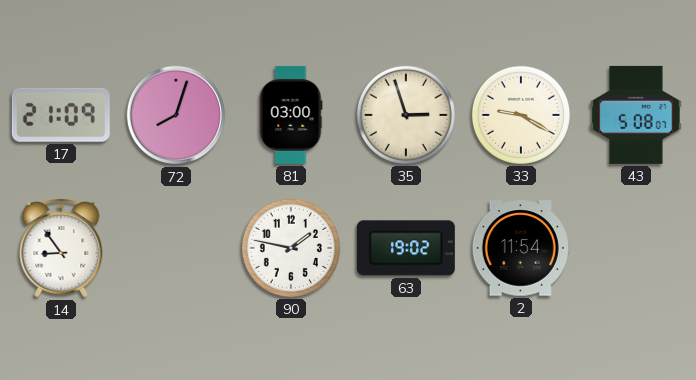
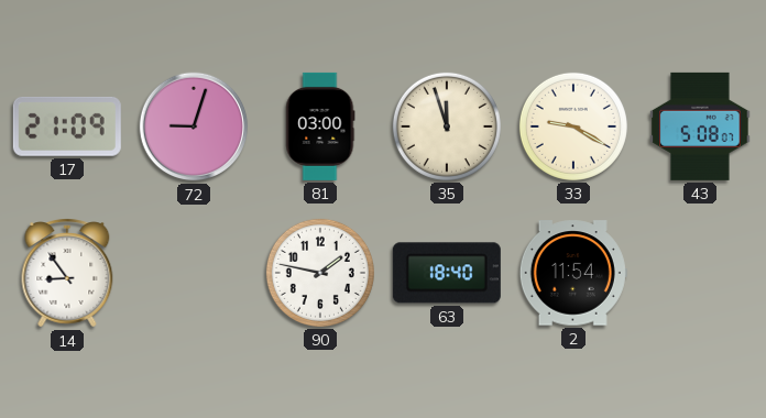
72: 8:03 -> 9:03 (194, 127)
35: 2:57 -> 11:57 (447, 127)
63: 19:02 -> 18:40 (447, 273)
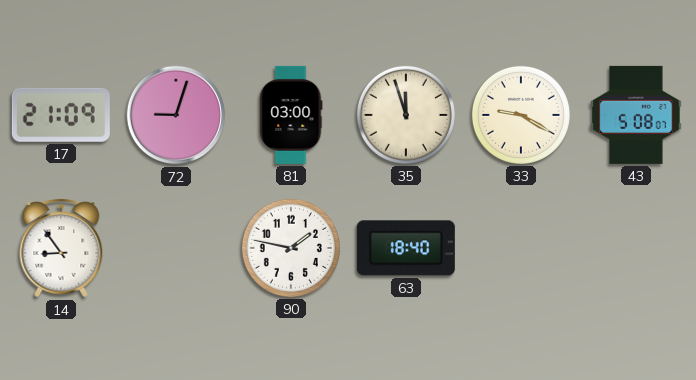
2: 11:54 -> none (573, 273)
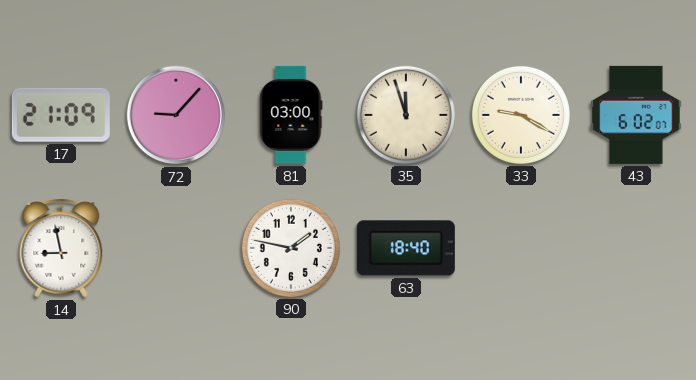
72: 9:03 -> 9:07 (176, 115)
43: 5:08 -> 6:02 (636, 115)
14: 8:54 -> 8:58 (61, 248)
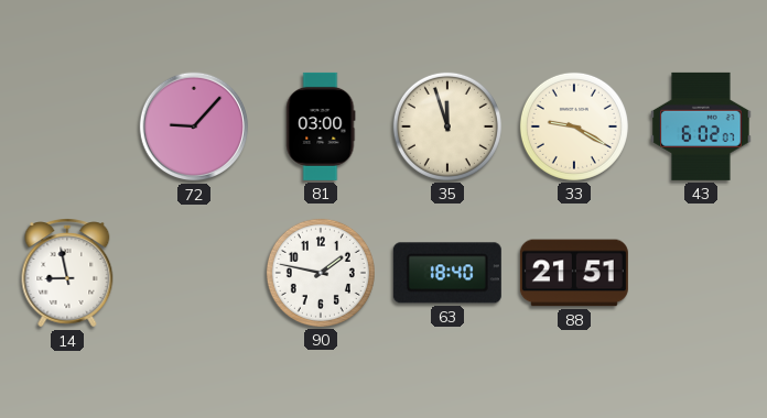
17: 21:09 -> none (61, 115)
88: none -> 21:51 (574, 273)
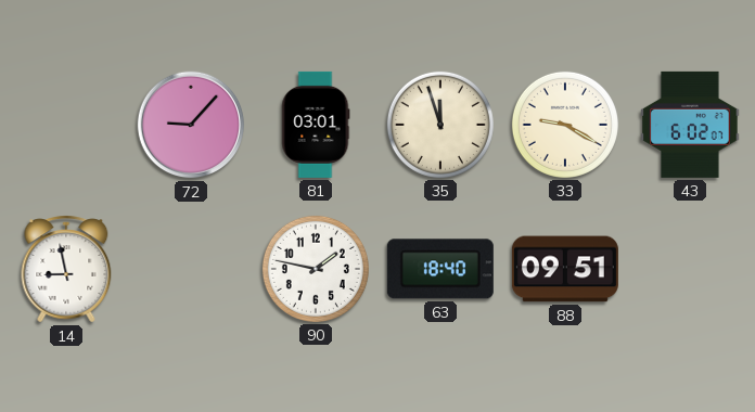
81: 03:00 -> 03:01 (316, 125)
88: 21:51 -> 09:51 (565, 269)
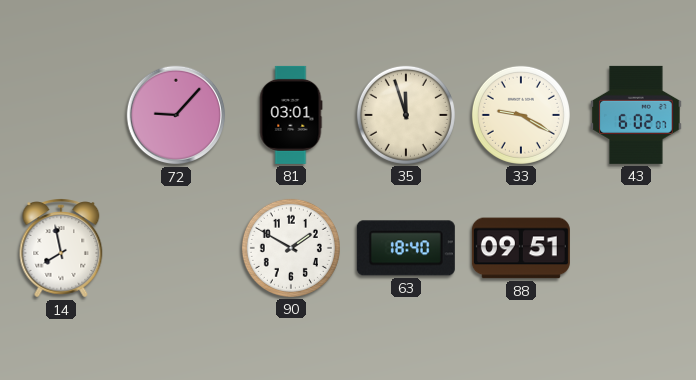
14: 8:58 -> 7:58 (61, 248)
90: 1:47 -> 1:50 (291, 248)
